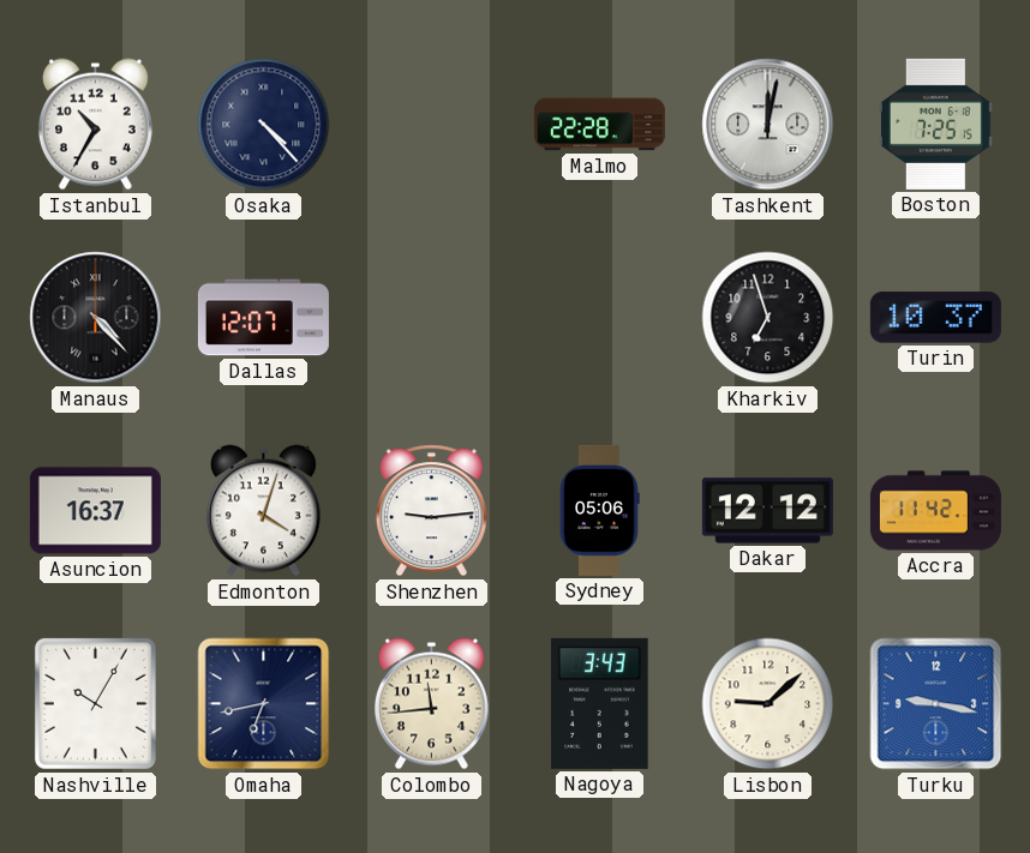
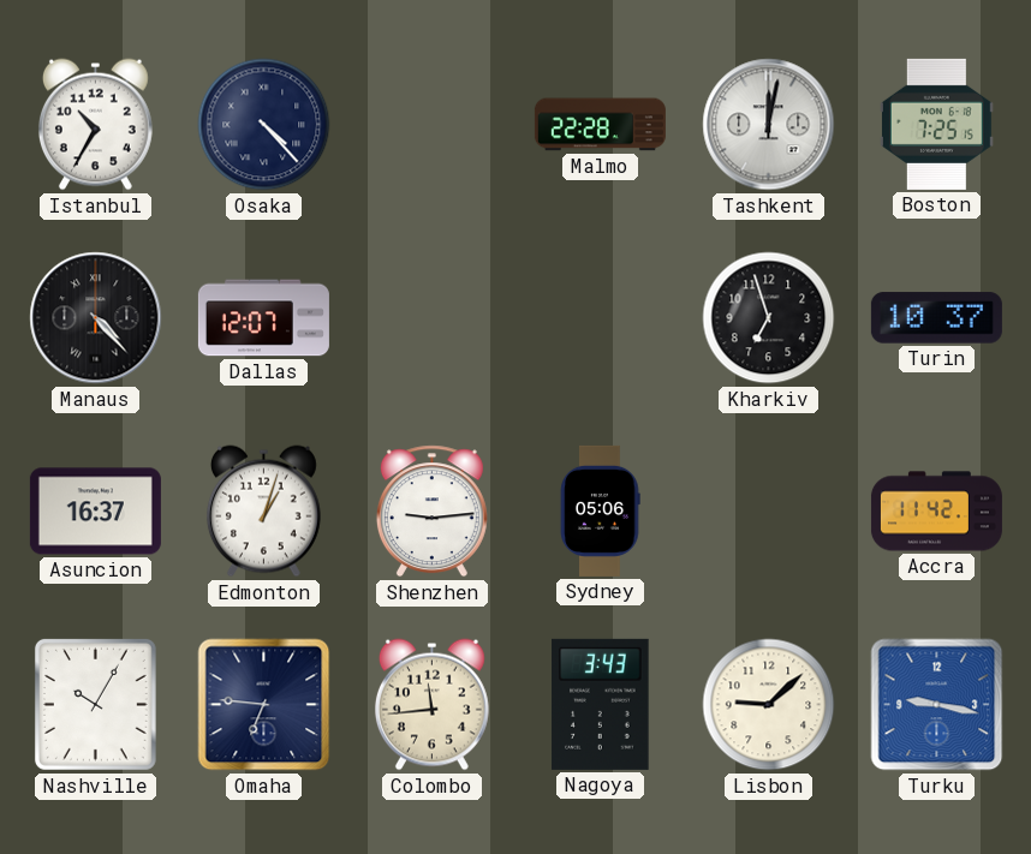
Edmonton: 4:03 -> 1:03 (263, 512)
Dakar: 12:12 -> none (767, 511)
Omaha: 6:43 -> 6:46 (264, 705)
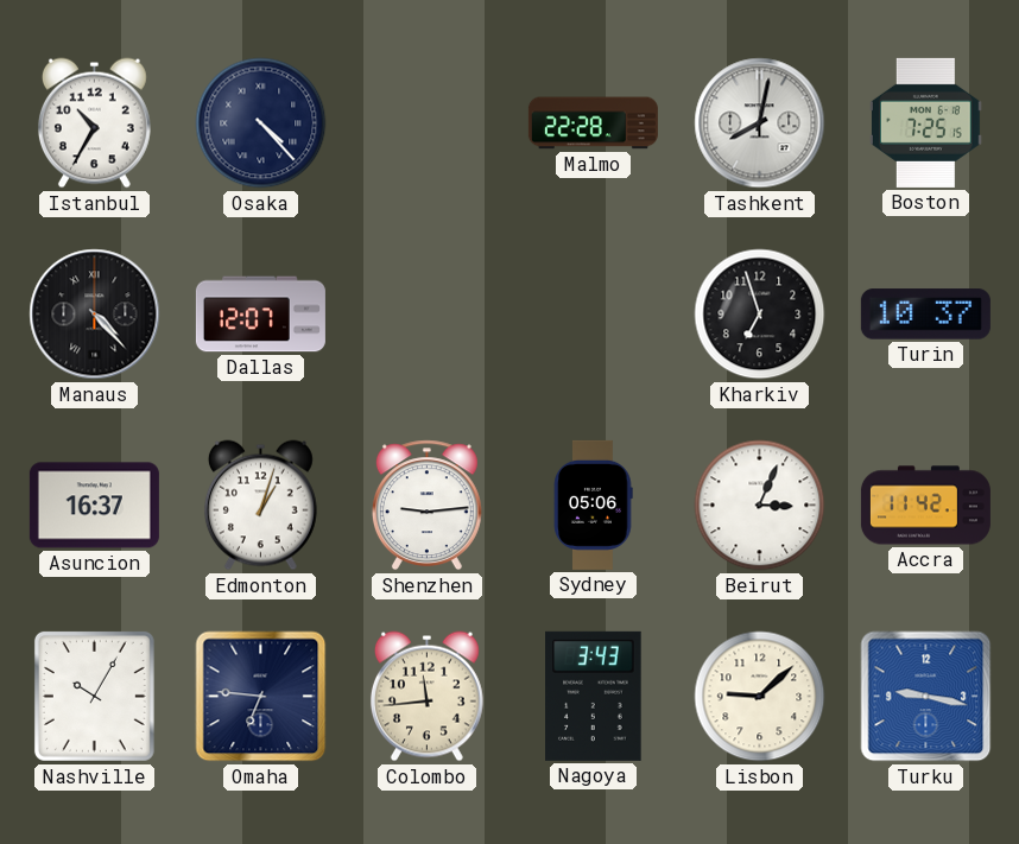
Tashkent: 12:02 -> 8:02 (760, 123)
Beirut: none -> 3:04 (760, 506)
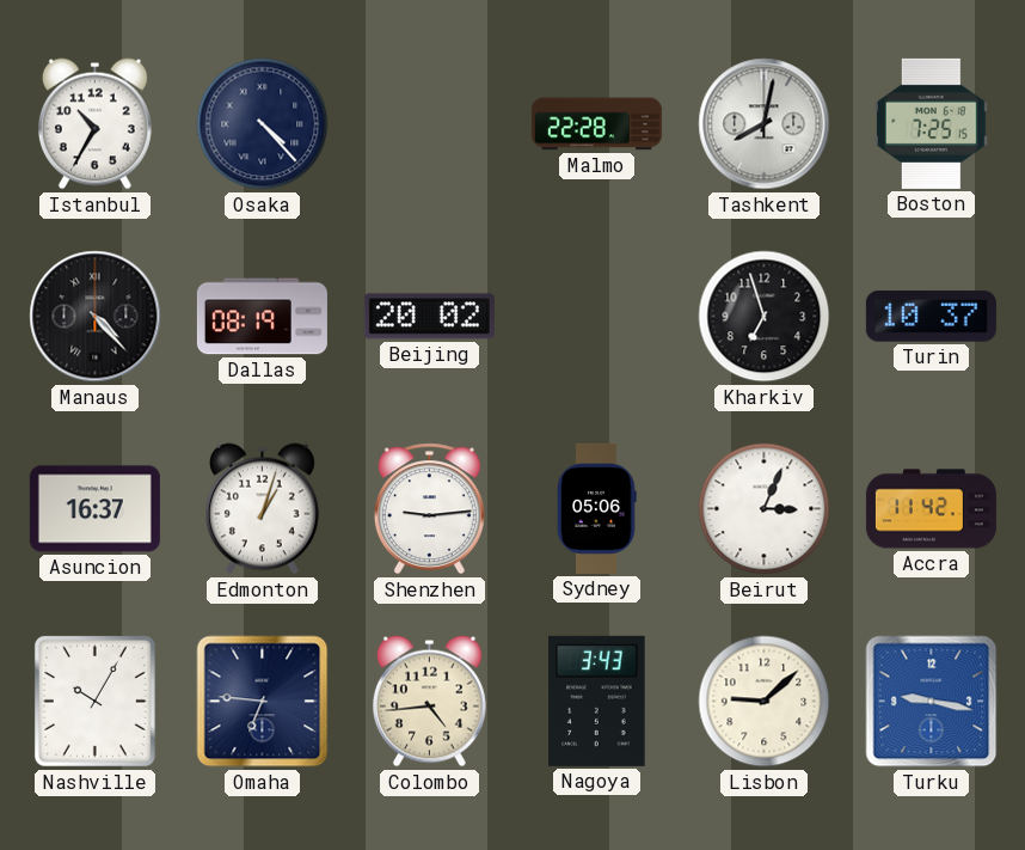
Dallas: 12:07 -> 08:19 (262, 317)
Beijing: none -> 20:02 (429, 317)
Colombo: 11:44 -> 4:44 (429, 702)
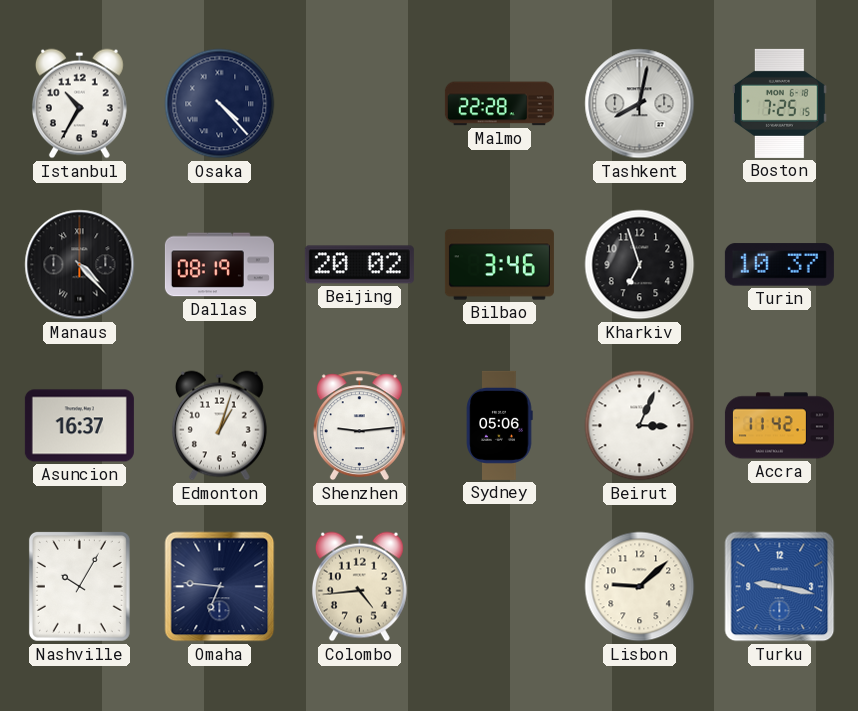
Bilbao: none -> 3:46 (499, 265)
Nagoya: 3:43 -> none (597, 701)
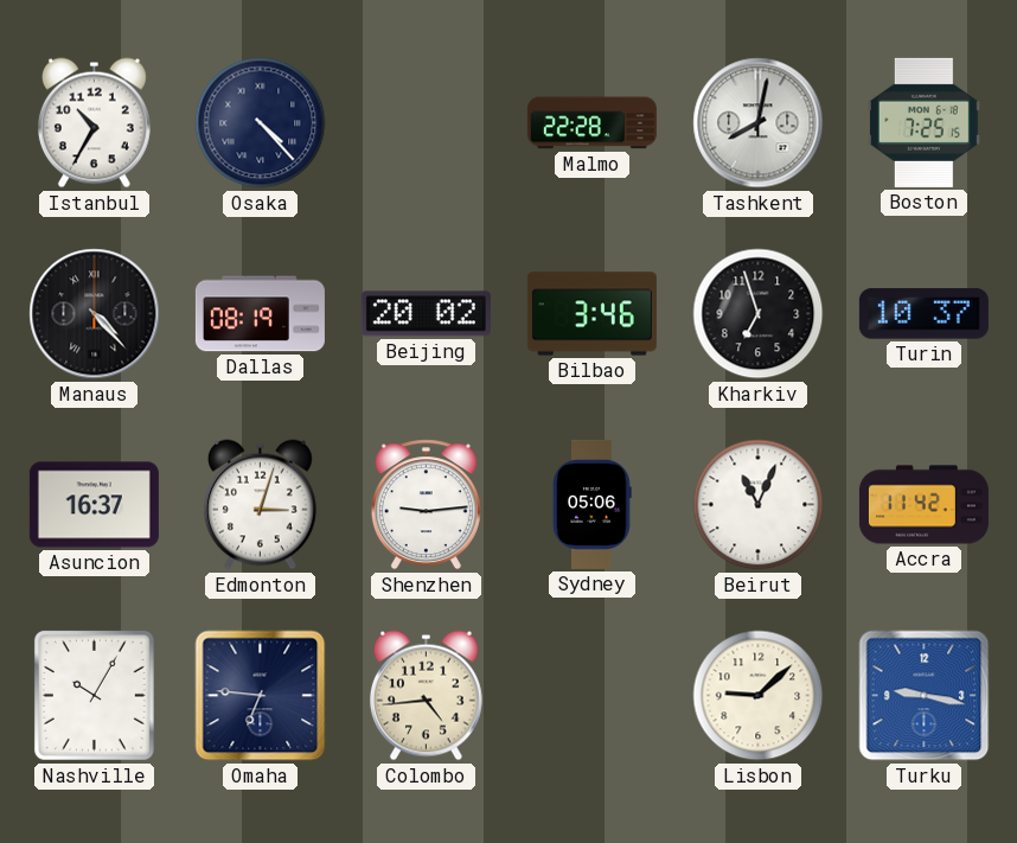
Edmonton: 1:03 -> 3:03 (260, 505)
Beirut: 3:04 -> 11:04 (759, 505)
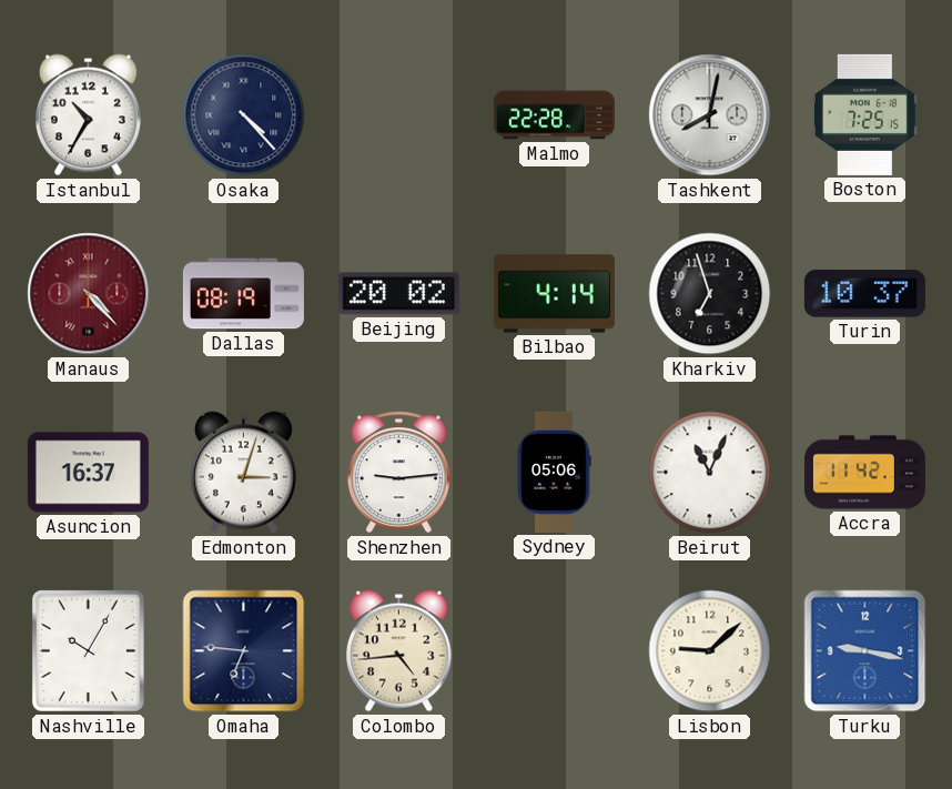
Manaus dial: black -> burgundy (89, 294)
Bilbao: 3:46 -> 4:14 (554, 294)
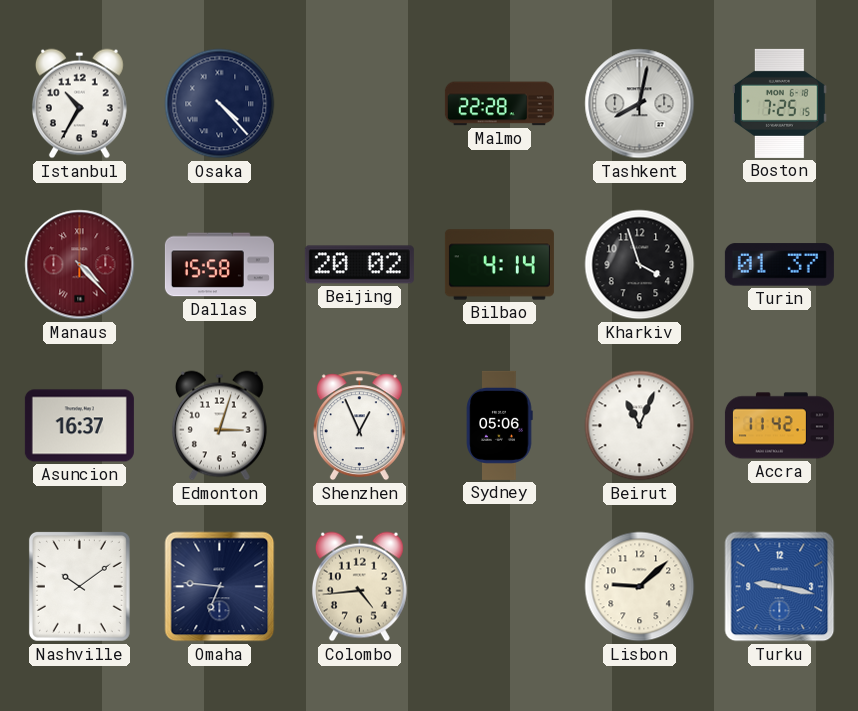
Dallas: 08:19 -> 15:58 (219, 265)
Kharkiv: 6:57 -> 3:57 (640, 265)
Turin: 10:37 -> 01:37 (779, 265)
Shenzhen: 9:14 -> 12:56 (359, 426)
Nashville: 10:05 -> 10:09 (79, 586)
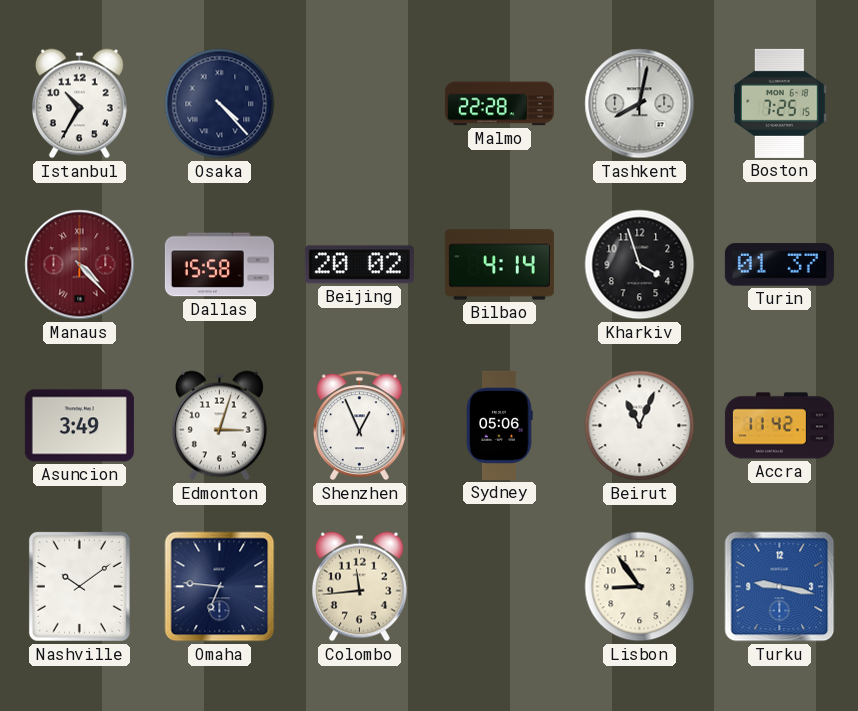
Asuncion: 16:37 -> 3:49 (79, 426)
Colombo: 4:44 -> 11:44 (359, 587)
Lisbon: 9:08 -> 8:54 (640, 587)
